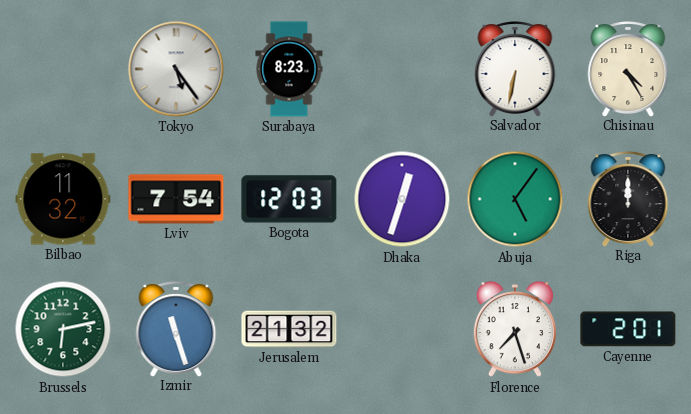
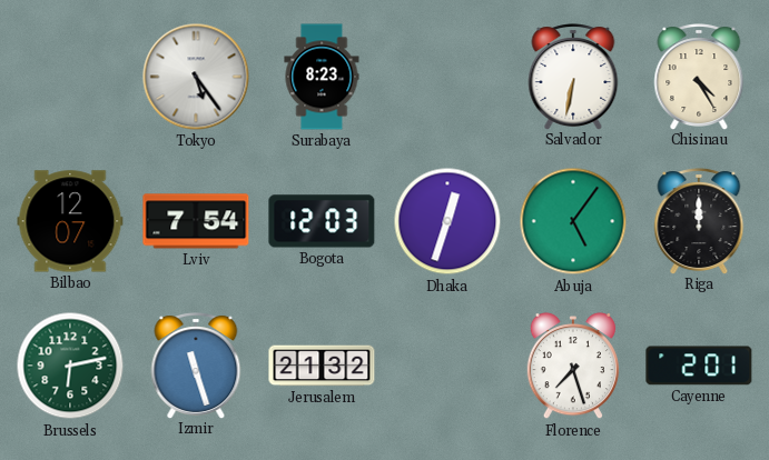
Bilbao: 11:32 -> 12:07 (70, 221)
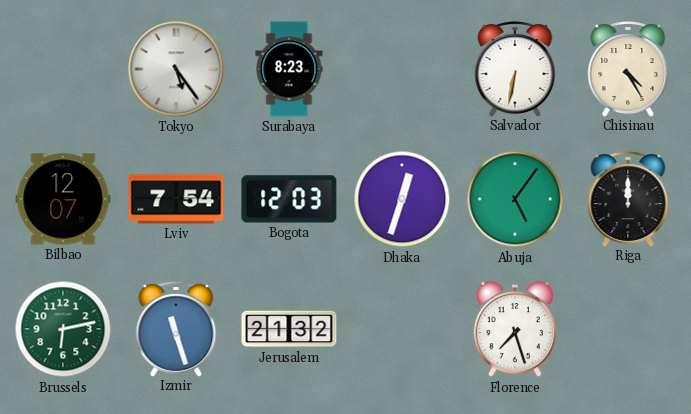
Cayenne: 2:01 -> none (699, 366)
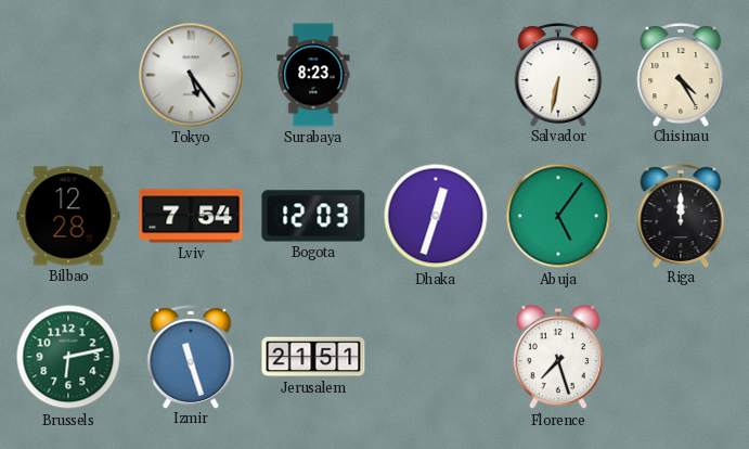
Bilbao: 12:07 -> 12:28 (68, 216)
Jerusalem: 21:32 -> 21:51 (313, 357)
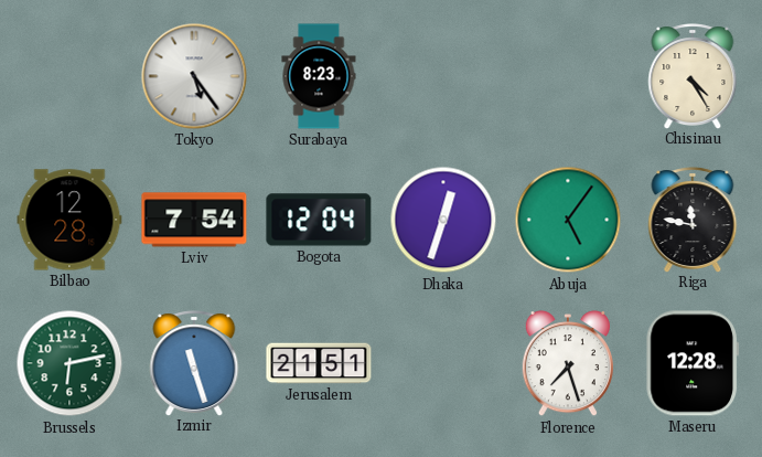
Salvador: 6:32 -> none (558, 75)
Bogota: 12:03 -> 12:04 (319, 220)
Riga: 12:00 -> 11:47 (693, 220)
Maseru: none -> 12:28 (693, 363)
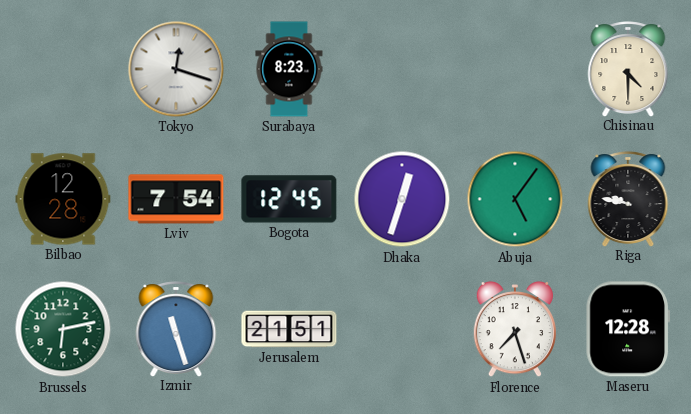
Tokyo: 5:24 -> 12:18 (176, 69)
Chisinau: 4:25 -> 4:30 (628, 69)
Bogota: 12:04 -> 12:45 (289, 199)
Riga: 11:47 -> 9:47 (628, 199)
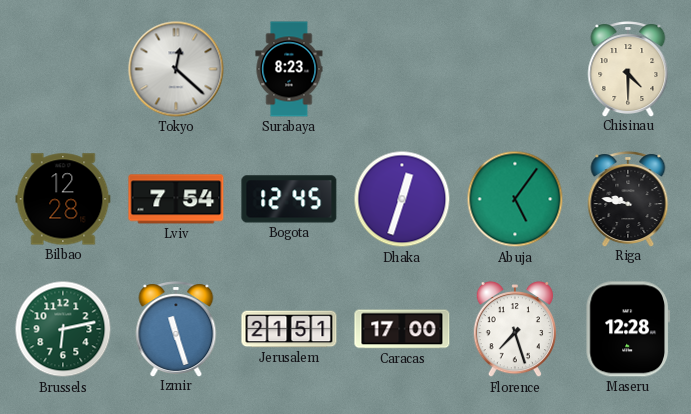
Tokyo: 12:18 -> 12:22 (176, 69)
Caracas: none -> 17:00 (402, 329)
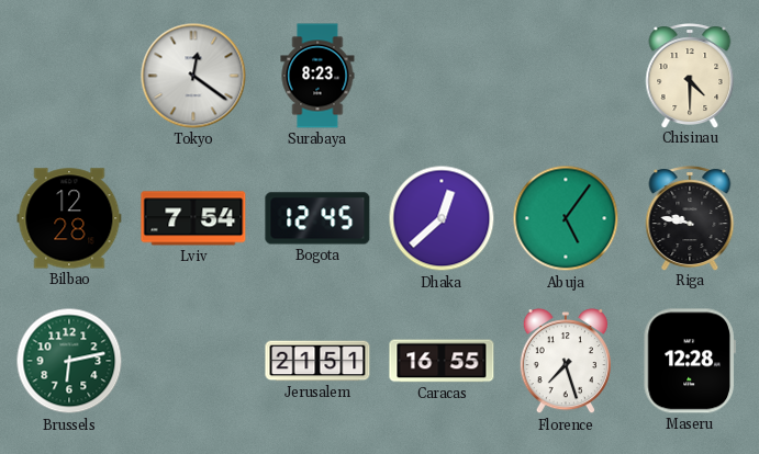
Tokyo: 12:22 -> 12:21 (193, 76)
Dhaka: 12:33 -> 12:38 (442, 218)
Izmir: 11:27 -> none (176, 329)
Caracas: 17:00 -> 16:55 (442, 361)
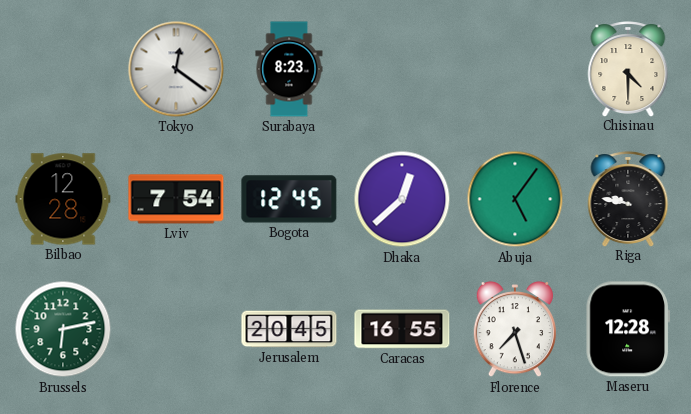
Jerusalem: 21:51 -> 20:45 (289, 329)
